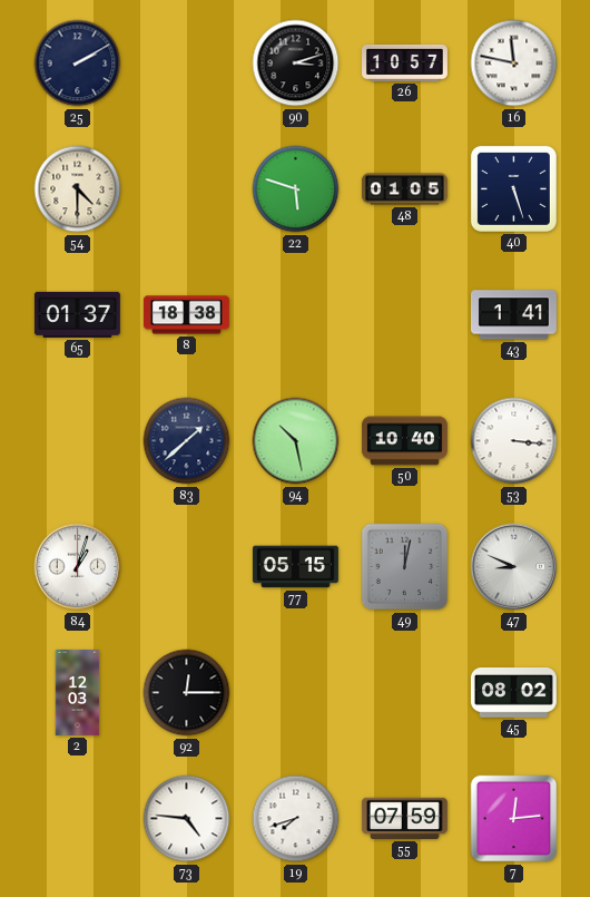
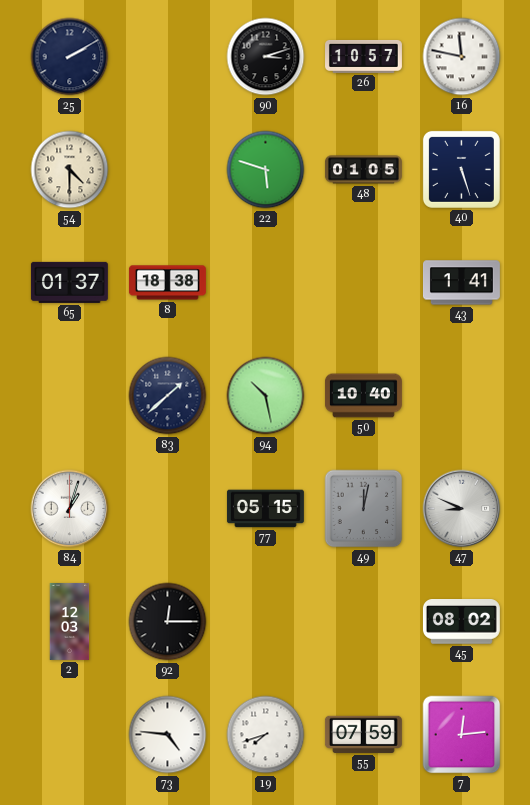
53: 3:16 -> none (514, 441)
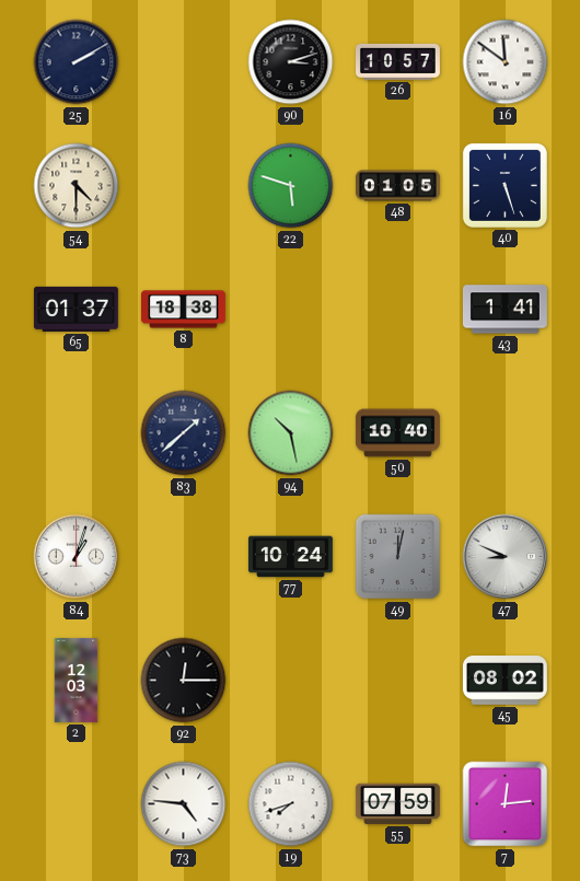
16: 11:47 -> 11:51 (506, 62)
77: 05:15 -> 10:24 (290, 557)
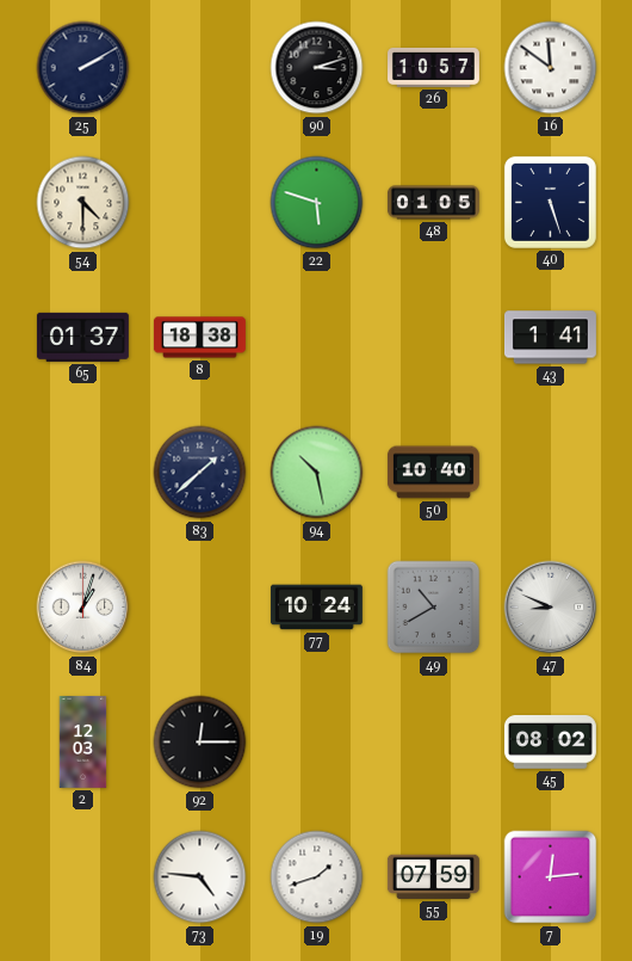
49: 12:02 -> 10:40 (434, 608)
19: 7:42 -> 1:42 (317, 877)
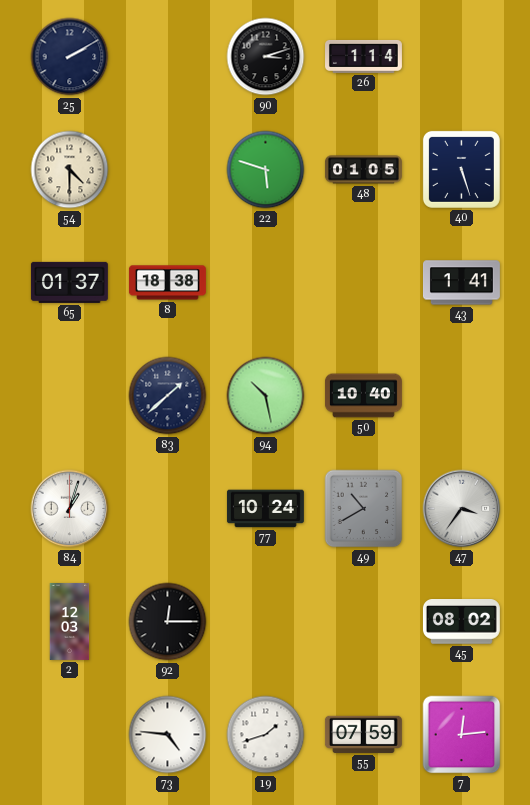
26: 10:57 -> 1:14 (364, 56)
16: 11:51 -> none (551, 68)
47: 8:49 -> 3:36 (462, 509)
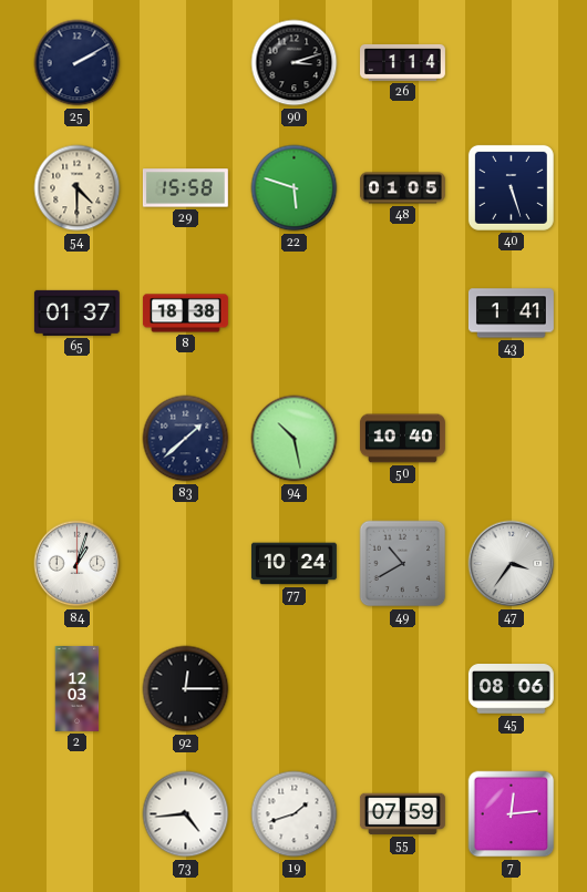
29: none -> 15:58 (185, 188)
45: 08:02 -> 08:06 (511, 689)
73: 4:46 -> 4:44 (186, 814)
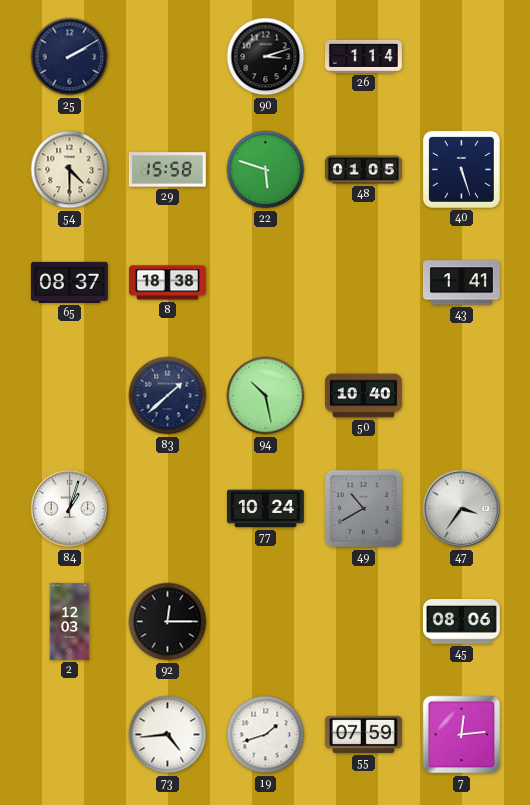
65: 01:37 -> 08:37 (69, 282)
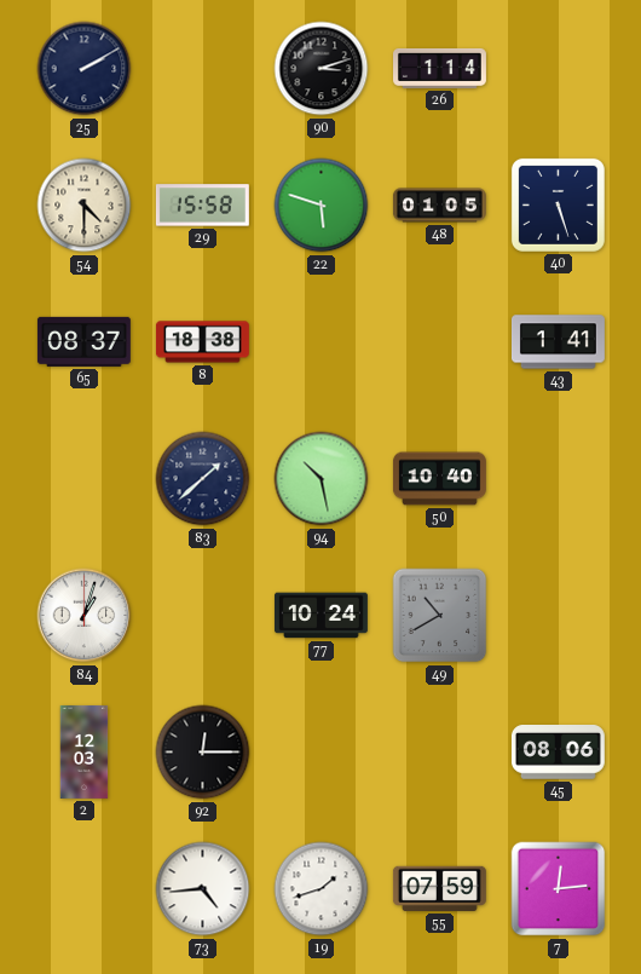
47: 3:36 -> none (462, 509)
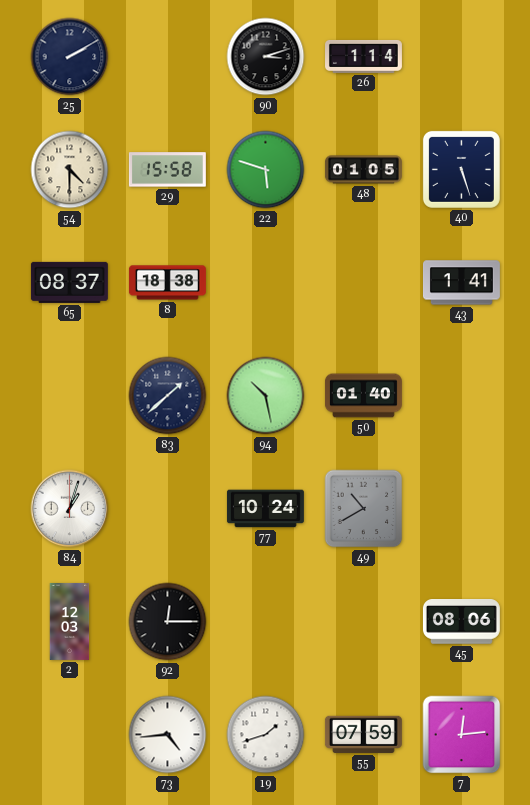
50: 10:40 -> 01:40 (363, 396)
